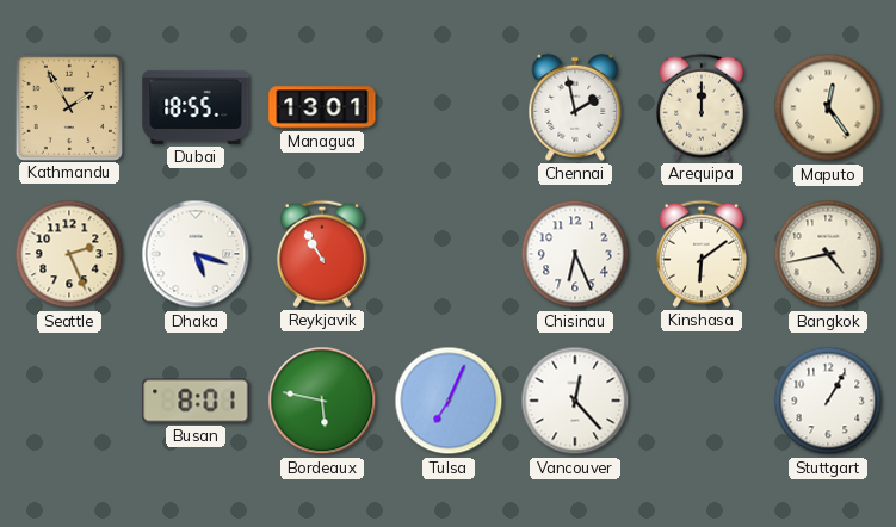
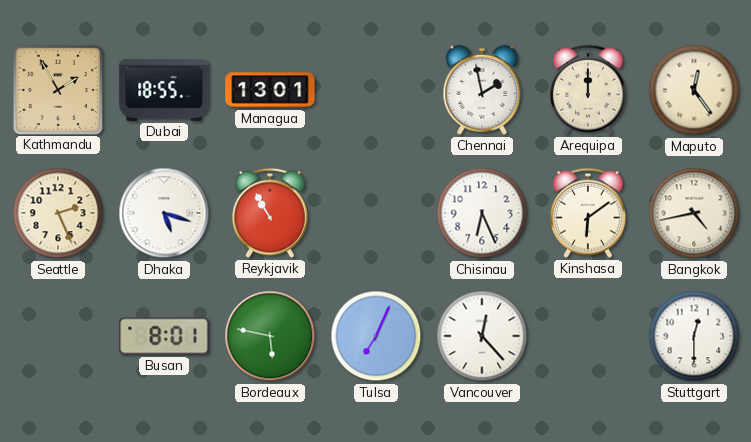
Stuttgart: 1:05 -> 12:30 (694, 336)
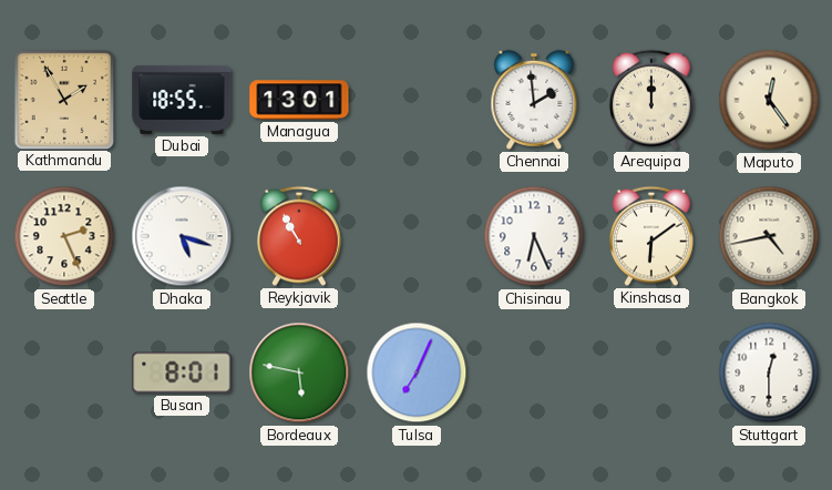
Chennai: 1:58 -> 1:59 (534, 100)
Vancouver: 12:23 -> none (482, 336)
